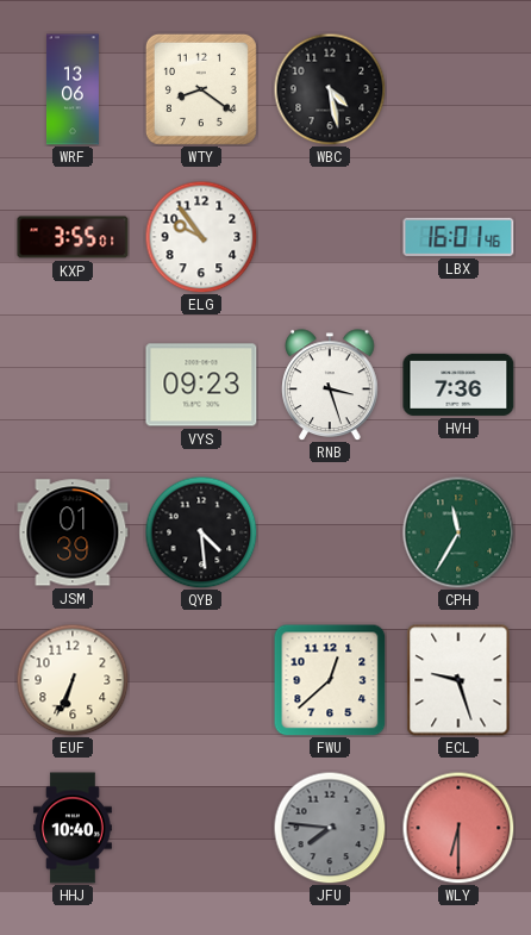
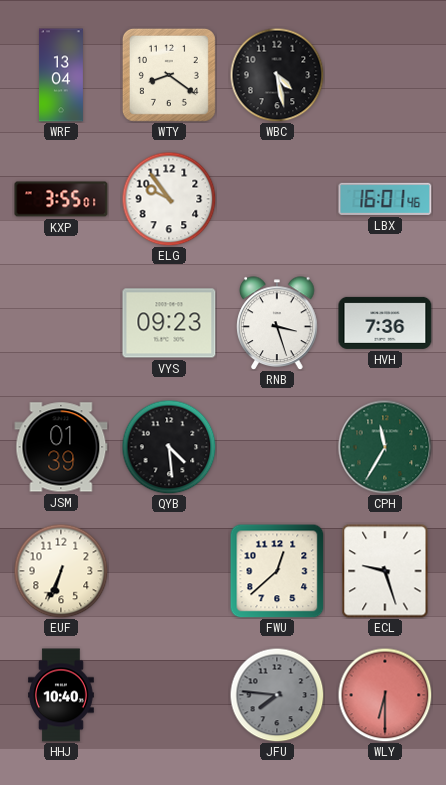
WRF: 13:06 -> 13:04 (61, 75)
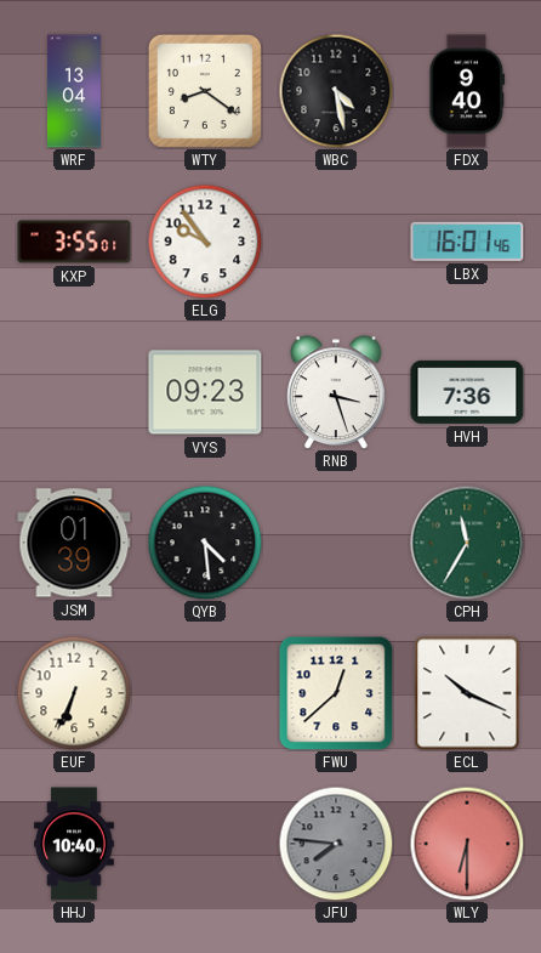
FDX: none -> 9:40 (467, 91)
ECL: 9:27 -> 10:19 (467, 693)
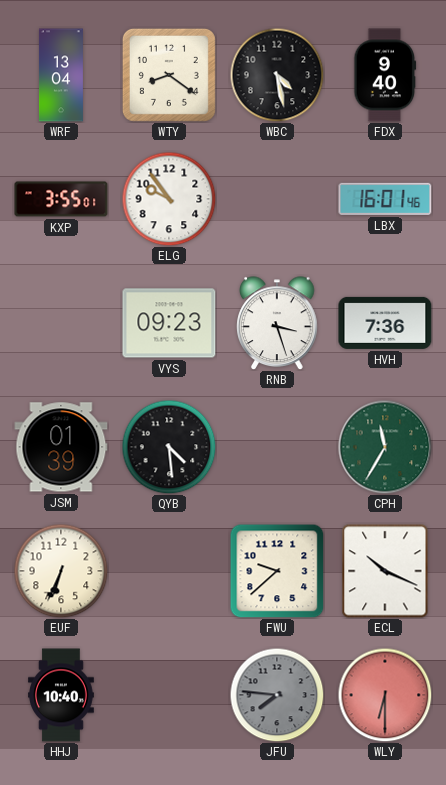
FWU: 12:38 -> 9:38 (277, 571)
